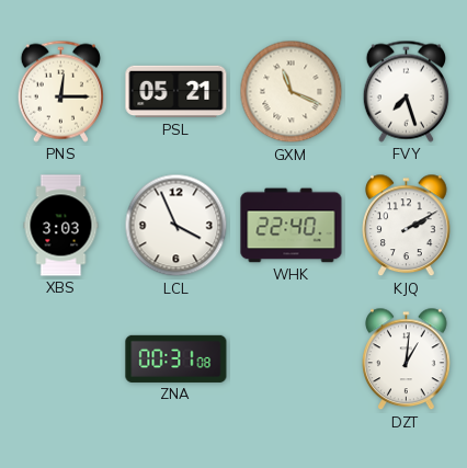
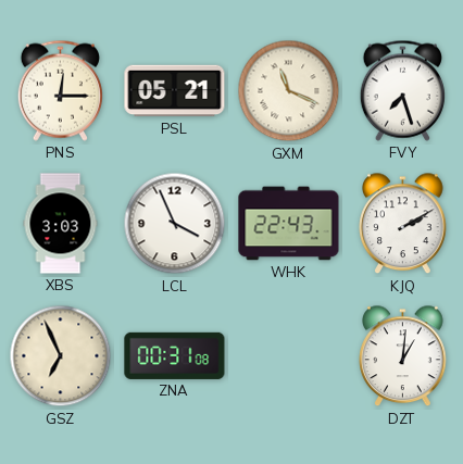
WHK: 22:40 -> 22:43 (289, 224)
GSZ: none -> 6:56 (61, 356)
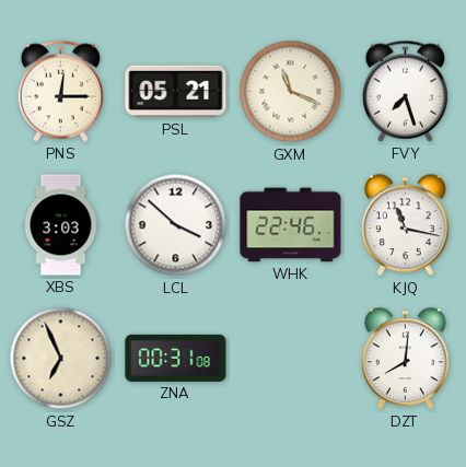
LCL: 3:56 -> 3:52 (176, 225)
WHK: 22:43 -> 22:46 (291, 225)
KJQ: 2:10 -> 11:17 (406, 225)
DZT: 1:01 -> 8:01 (406, 359)
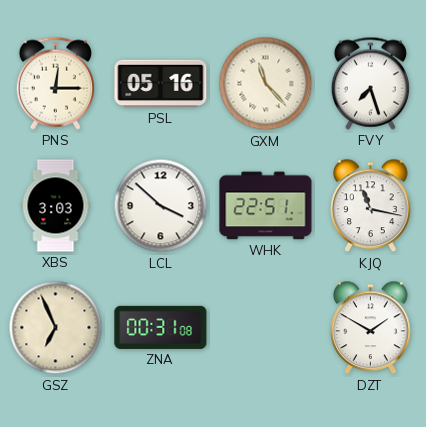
PSL: 05:21 -> 05:16 (161, 84)
GXM: 11:19 -> 11:23 (266, 84)
WHK: 22:46 -> 22:51 (266, 206)
DZT: 8:01 -> 1:50 (371, 328)
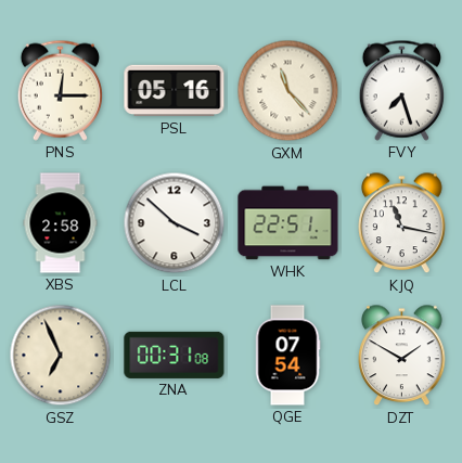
XBS: 3:03 -> 2:58 (61, 223)
QGE: none -> 07:54 (287, 356)
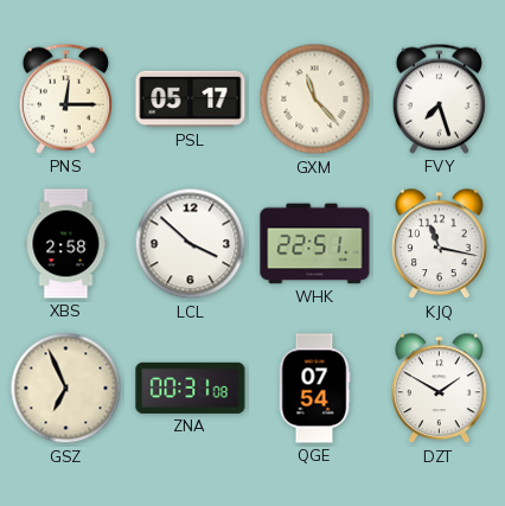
PSL: 05:16 -> 05:17 (191, 100)
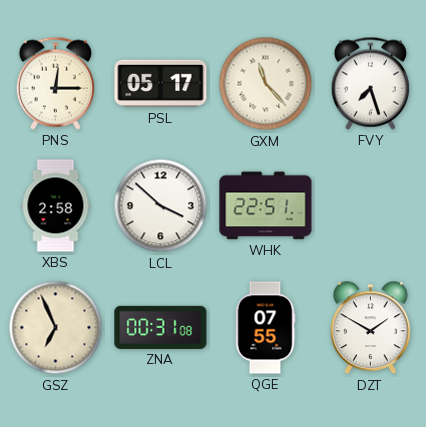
KJQ: 11:17 -> none (440, 244)
QGE: 07:54 -> 07:55 (265, 328)
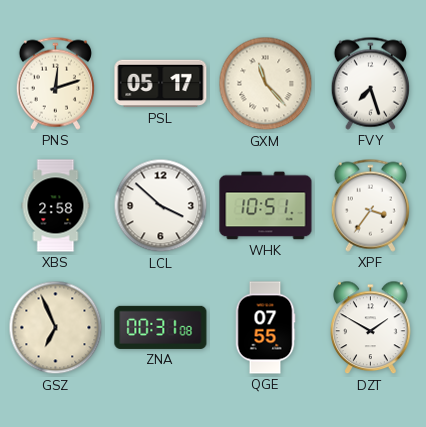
PNS: 12:15 -> 12:12 (55, 83)
WHK: 22:51 -> 10:51 (266, 206)
XPF: none -> 3:36 (370, 205)
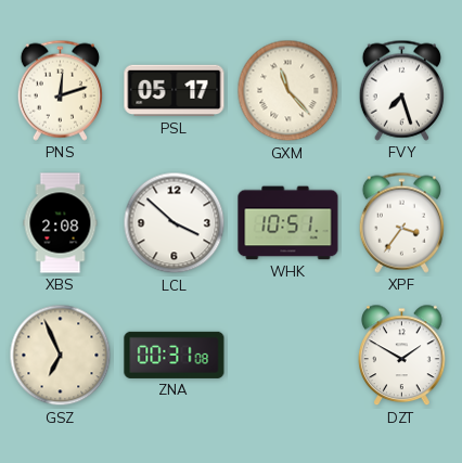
XBS: 2:58 -> 2:08 (61, 223)
QGE: 07:55 -> none (265, 328)
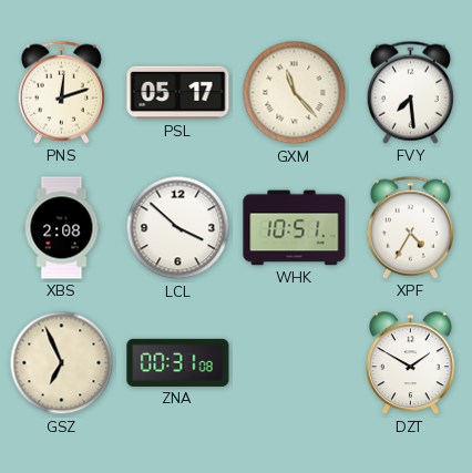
FVY: 7:27 -> 7:29 (410, 92)
XPF: 3:36 -> 4:35 (410, 227)
